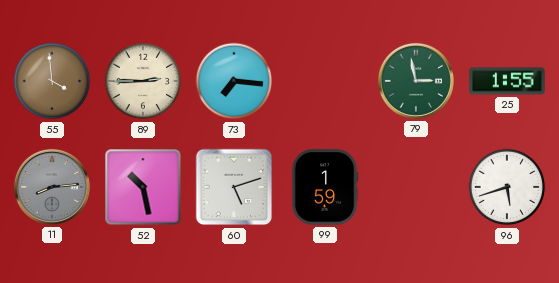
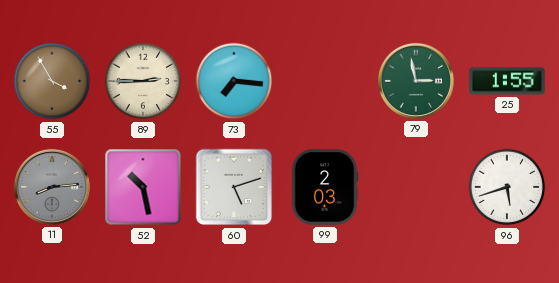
55: 3:59 -> 3:55 (52, 81)
99: 1:59 -> 2:03 (325, 187)
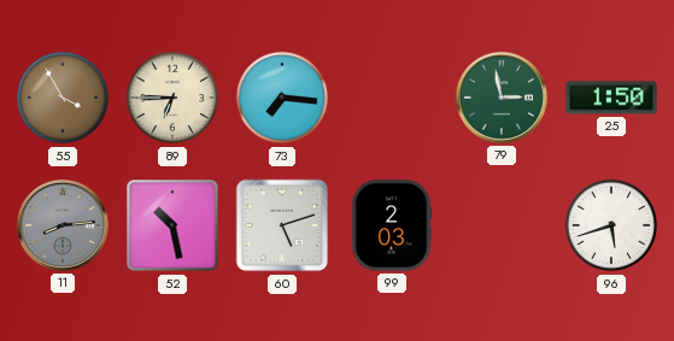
89: 2:45 -> 6:45 (172, 98)
25: 1:55 -> 1:50 (611, 98)
